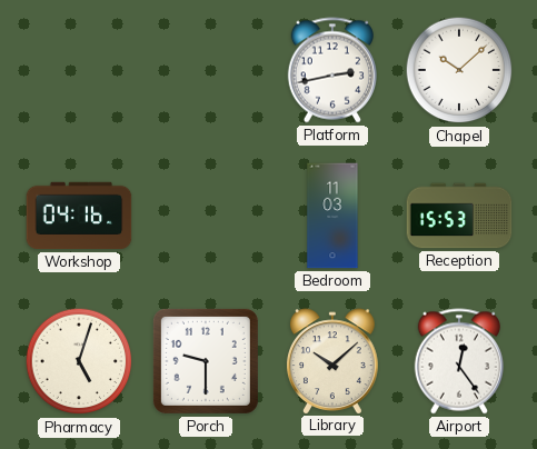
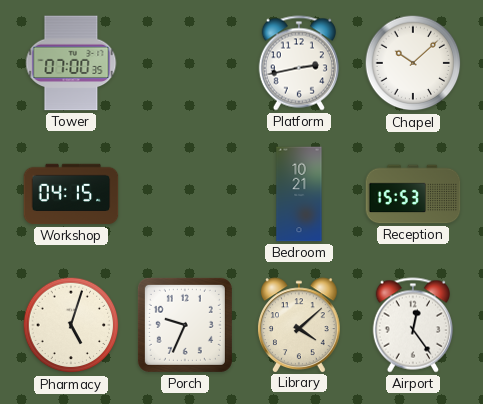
Tower: none -> 07:00 (71, 63)
Workshop: 04:16 -> 04:15 (71, 194)
Bedroom: 11:03 -> 10:21 (299, 194)
Porch: 9:30 -> 9:34 (185, 325)
Library: 10:08 -> 4:08 (299, 325)
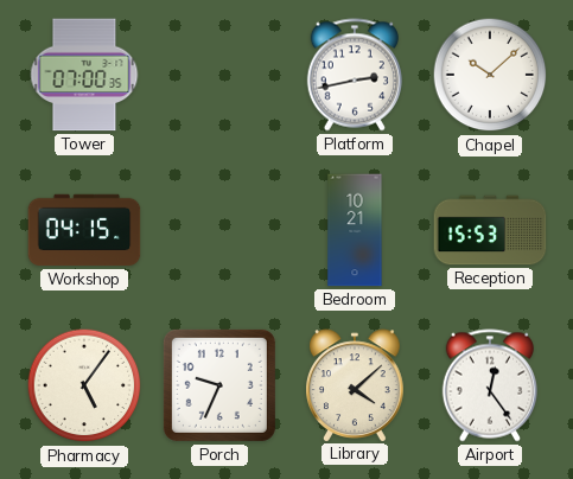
Pharmacy: 5:03 -> 5:06 (84, 385)
